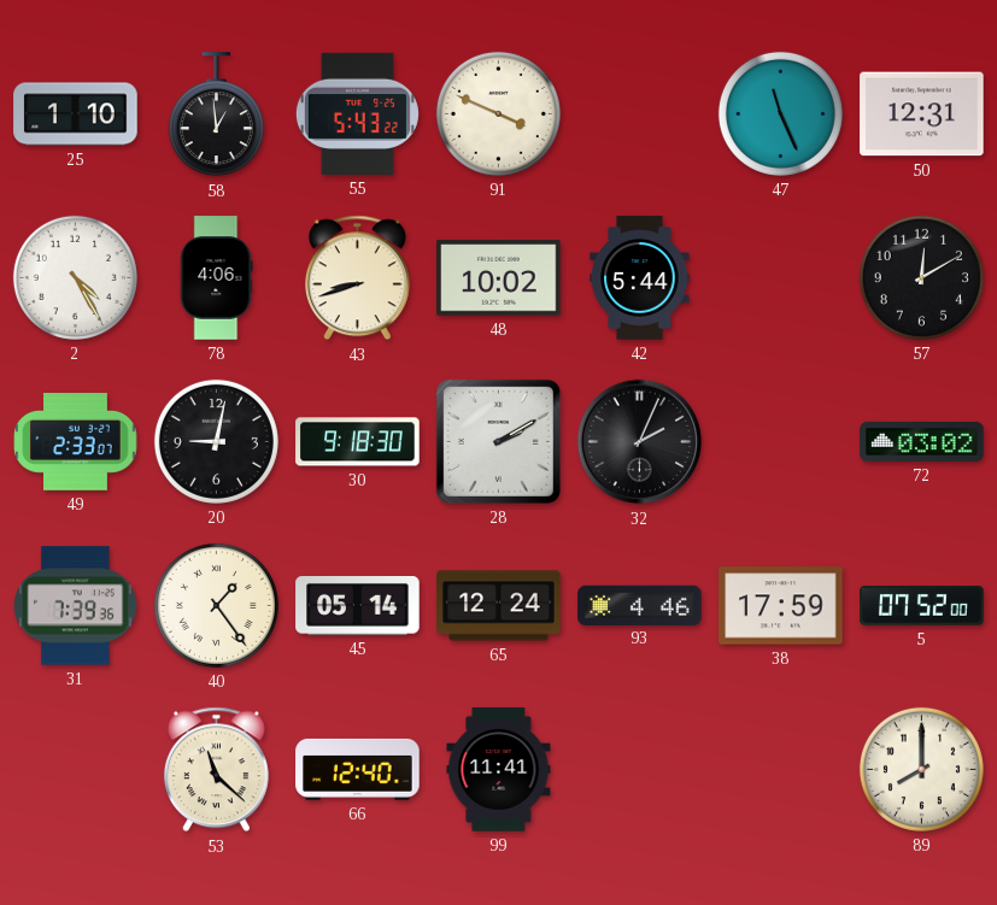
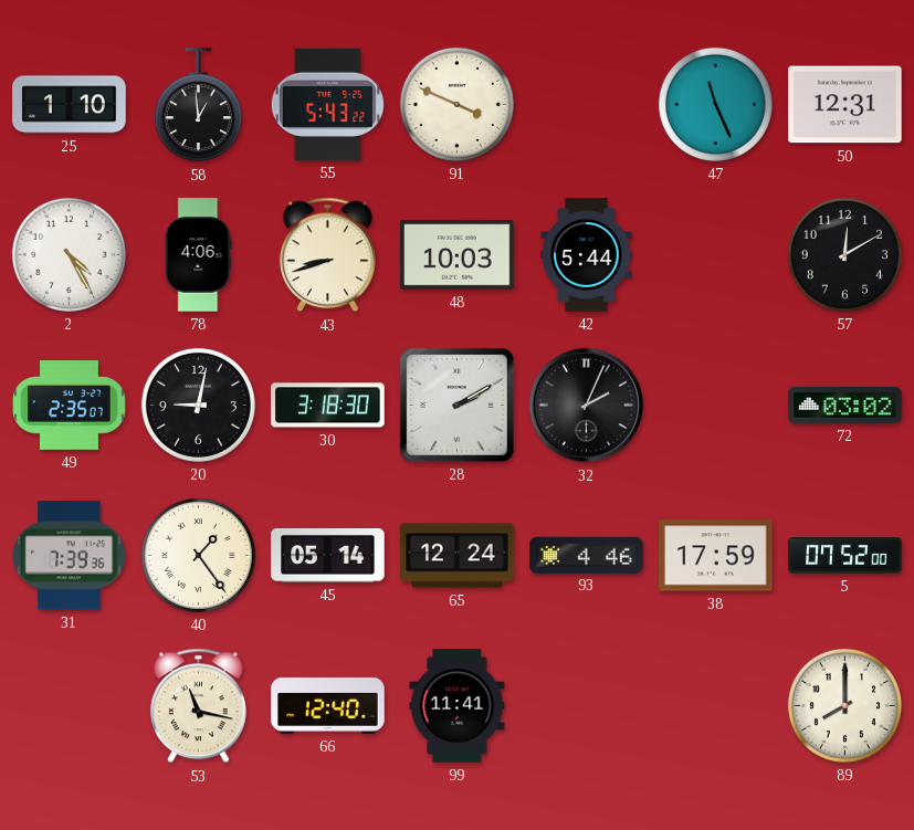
48: 10:02 -> 10:03 (458, 255)
49: 2:33 -> 2:35 (70, 406)
30: 9:18 -> 3:18 (328, 406)
53: 11:22 -> 11:17 (198, 706)
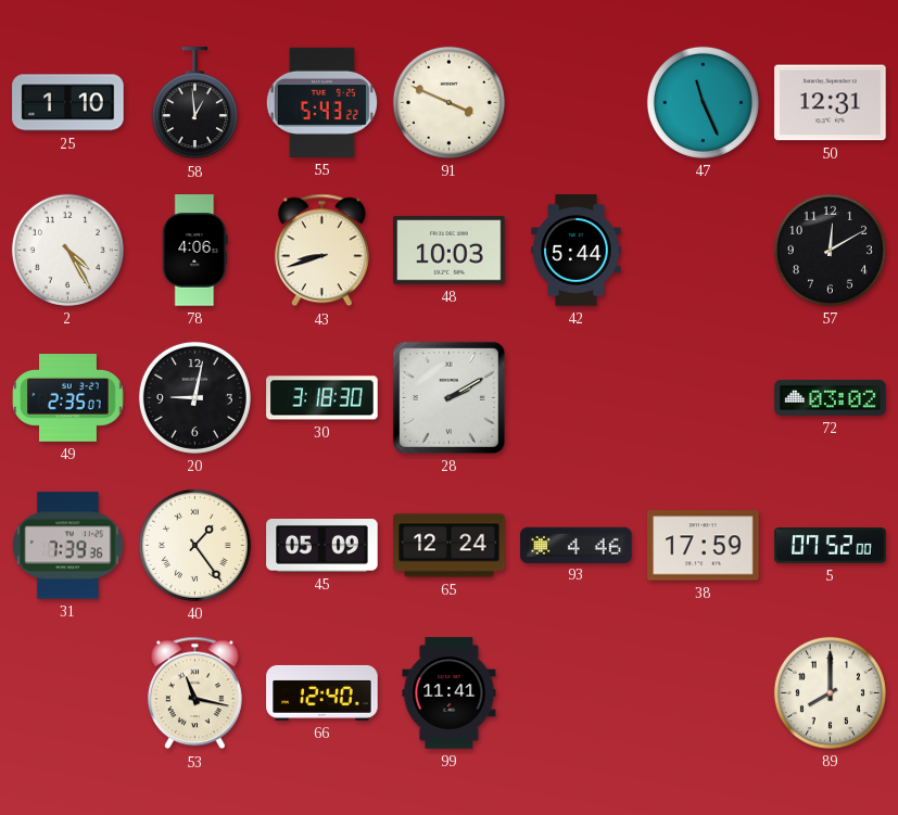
32: 2:04 -> none (587, 406)
45: 05:14 -> 05:09 (322, 546)
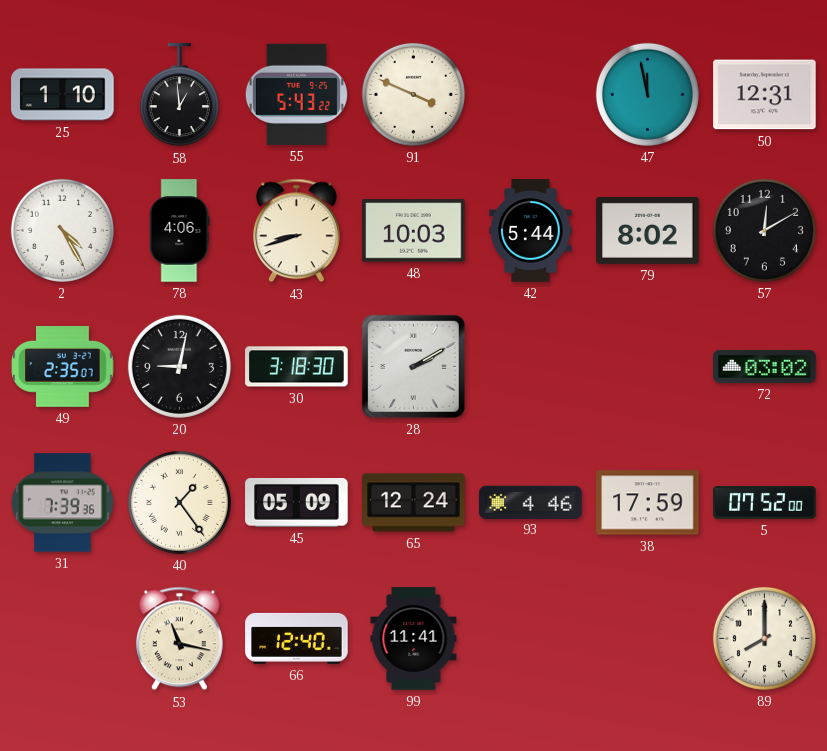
47: 11:26 -> 11:58 (647, 94)
79: none -> 8:02 (648, 230)
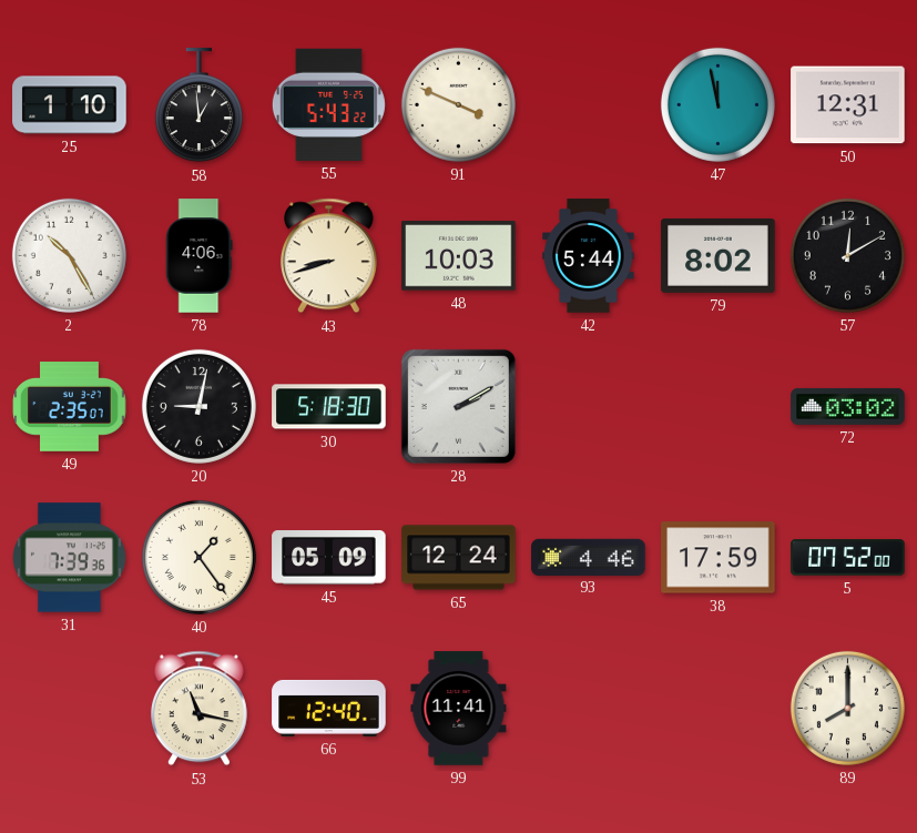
2: 4:25 -> 10:25 (69, 255)
30: 3:18 -> 5:18 (329, 407)
